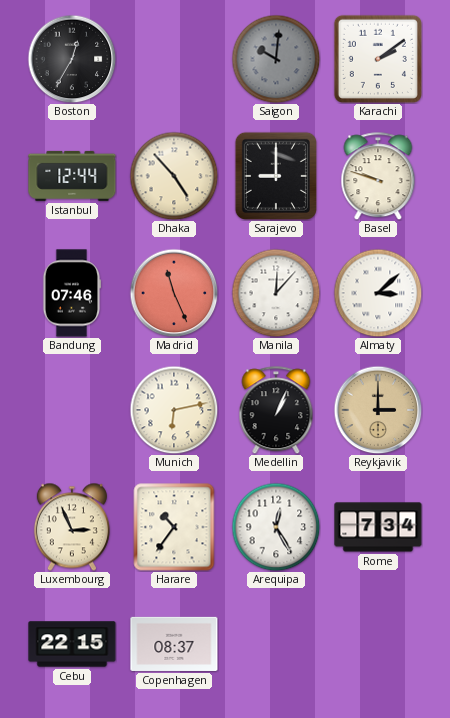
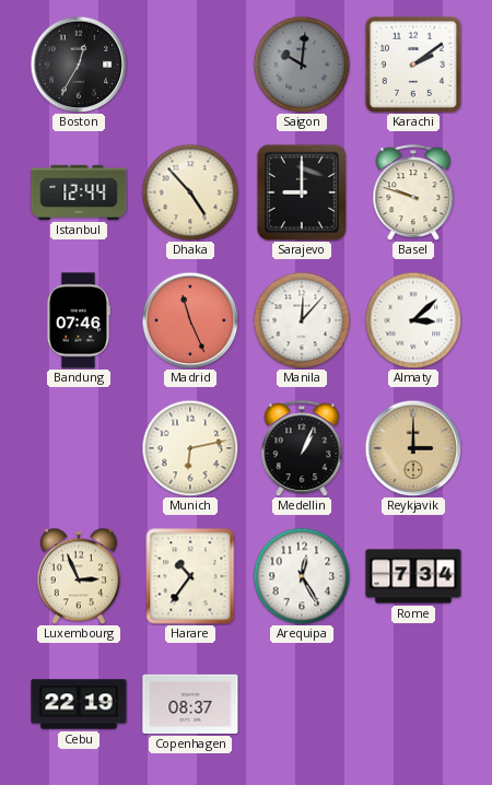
Cebu: 22:15 -> 22:19 (79, 704)
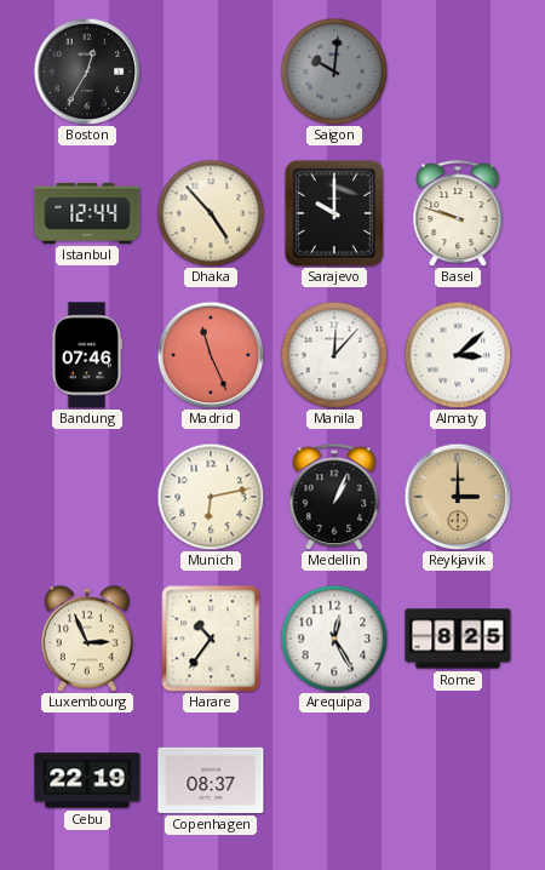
Karachi: 2:09 -> none (413, 65)
Sarajevo: 9:00 -> 10:00 (334, 213)
Rome: 7:34 -> 8:25 (458, 639)
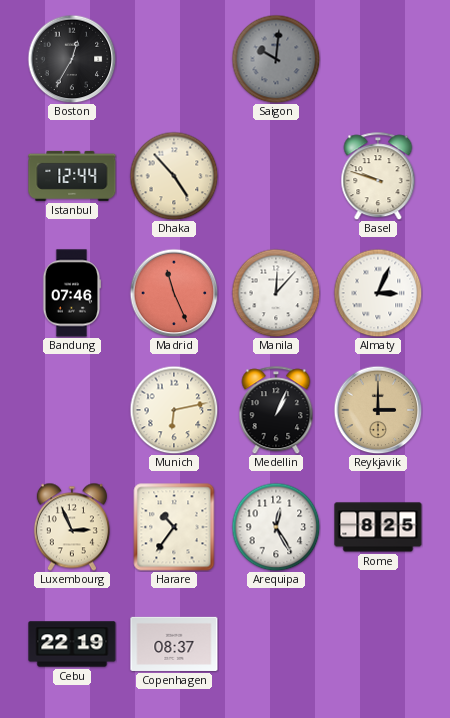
Sarajevo: 10:00 -> none (334, 213)
Almaty: 3:08 -> 3:04 (378, 293)
